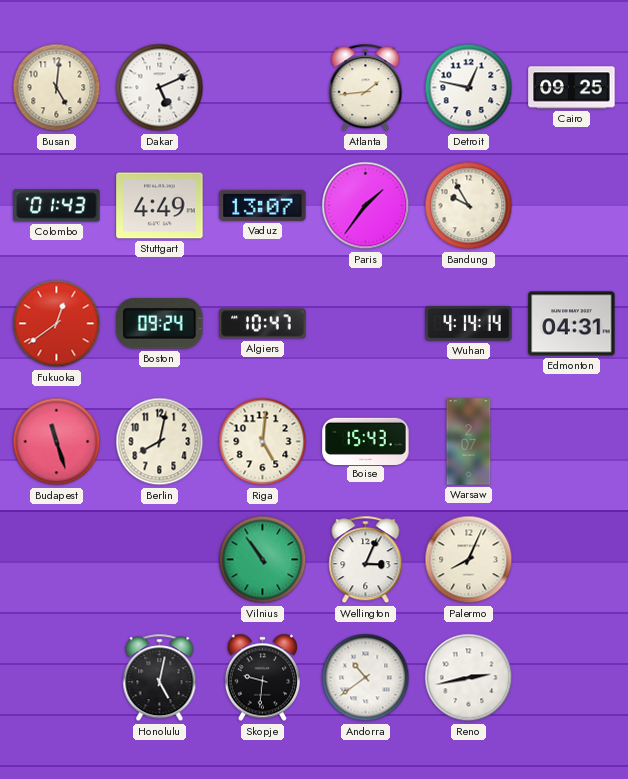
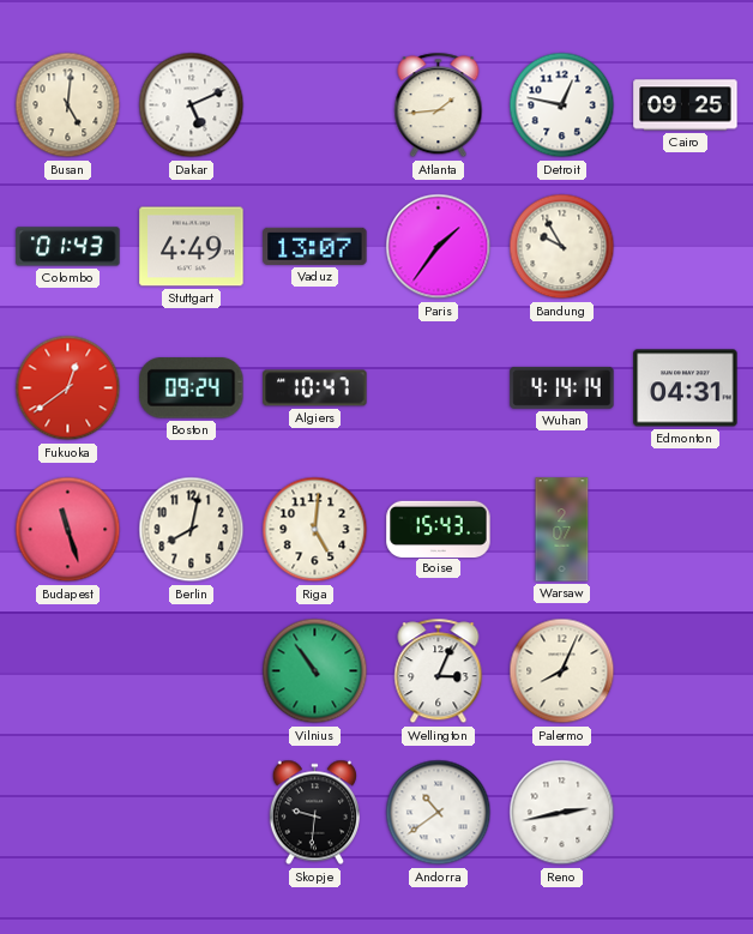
Honolulu: 5:02 -> none (160, 678)
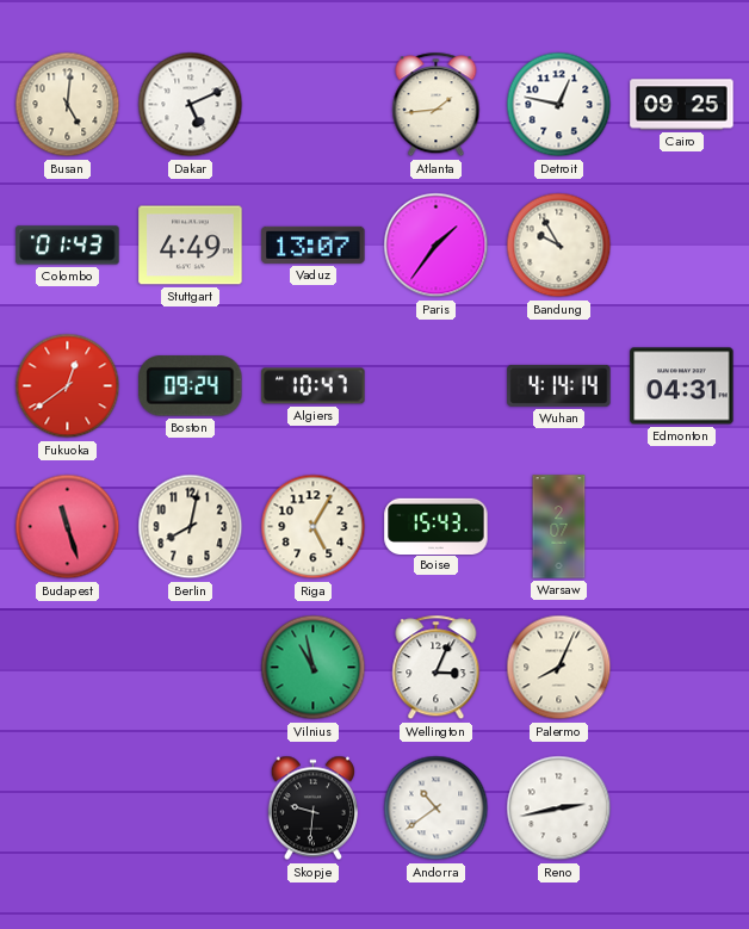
Riga: 5:01 -> 5:05 (314, 527)
Vilnius: 10:54 -> 10:58 (314, 668)
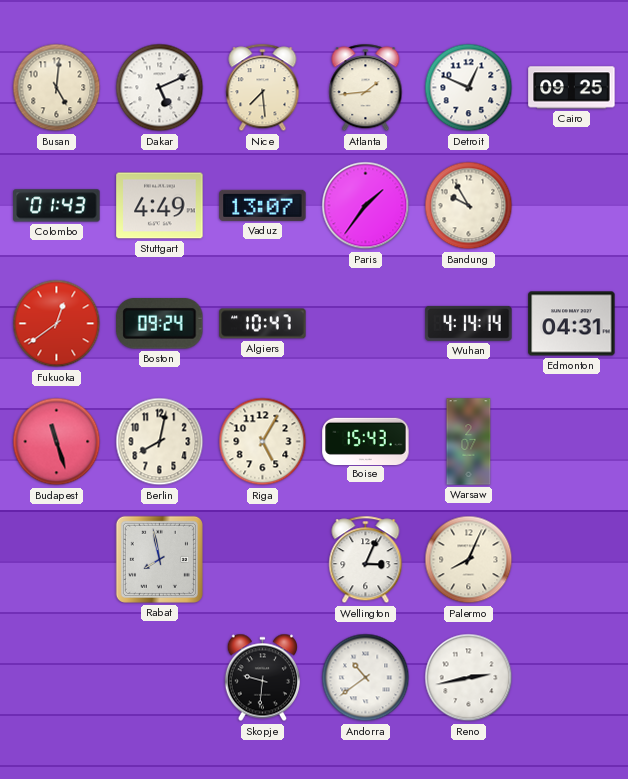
Nice: none -> 7:29 (263, 88)
Detroit: 12:47 -> 12:49 (469, 88)
Rabat: none -> 7:58 (159, 559)
Vilnius: 10:58 -> none (314, 668)
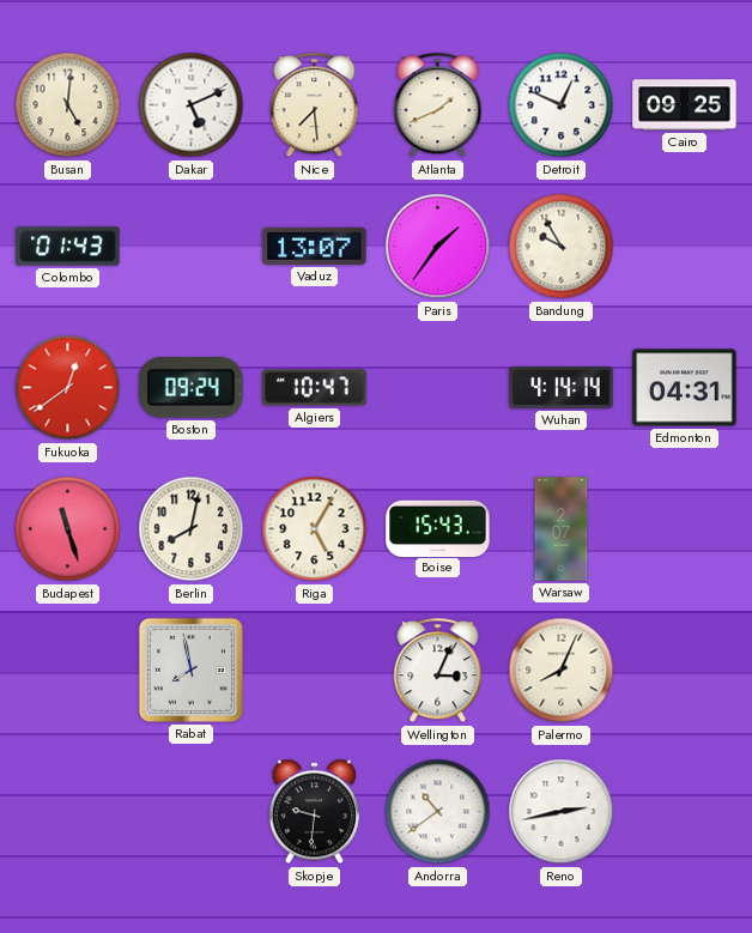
Atlanta: 1:44 -> 1:41 (438, 105)
Stuttgart: 4:49 -> none (160, 206)
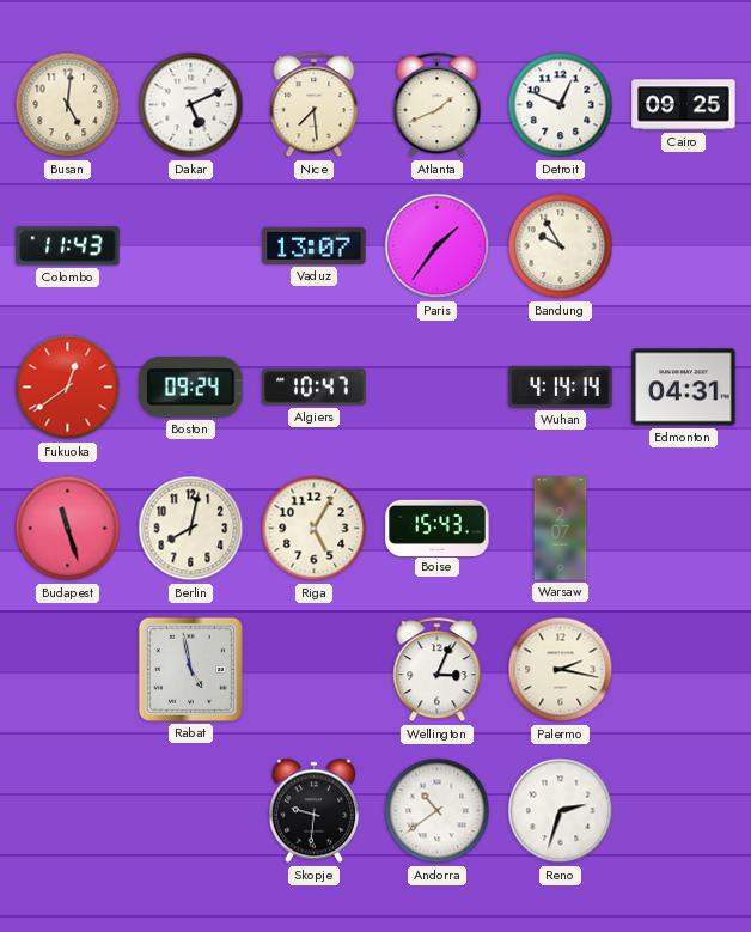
Colombo: 01:43 -> 11:43 (68, 246)
Rabat: 7:58 -> 4:58 (190, 669)
Palermo: 8:04 -> 2:17 (561, 670)
Reno: 2:43 -> 2:33 (561, 811)
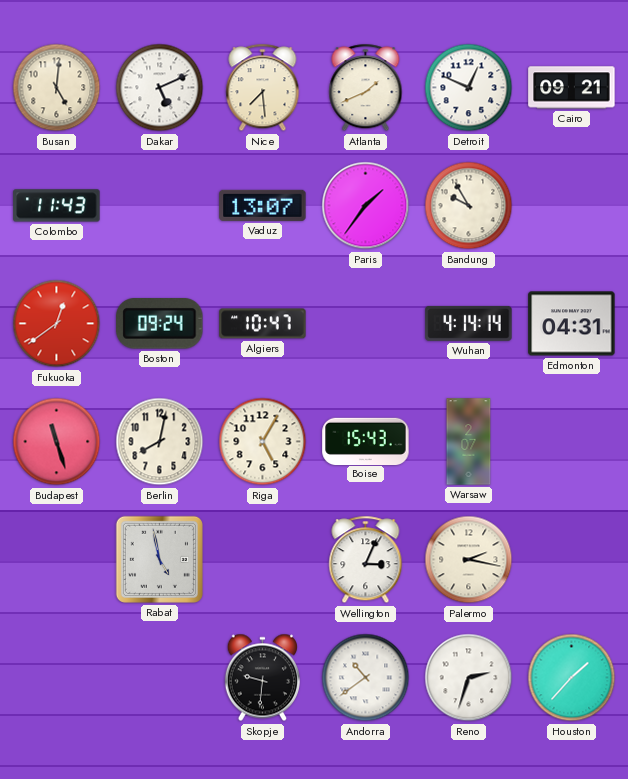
Cairo: 09:25 -> 09:21 (572, 88)
Houston: none -> 1:37 (572, 678)
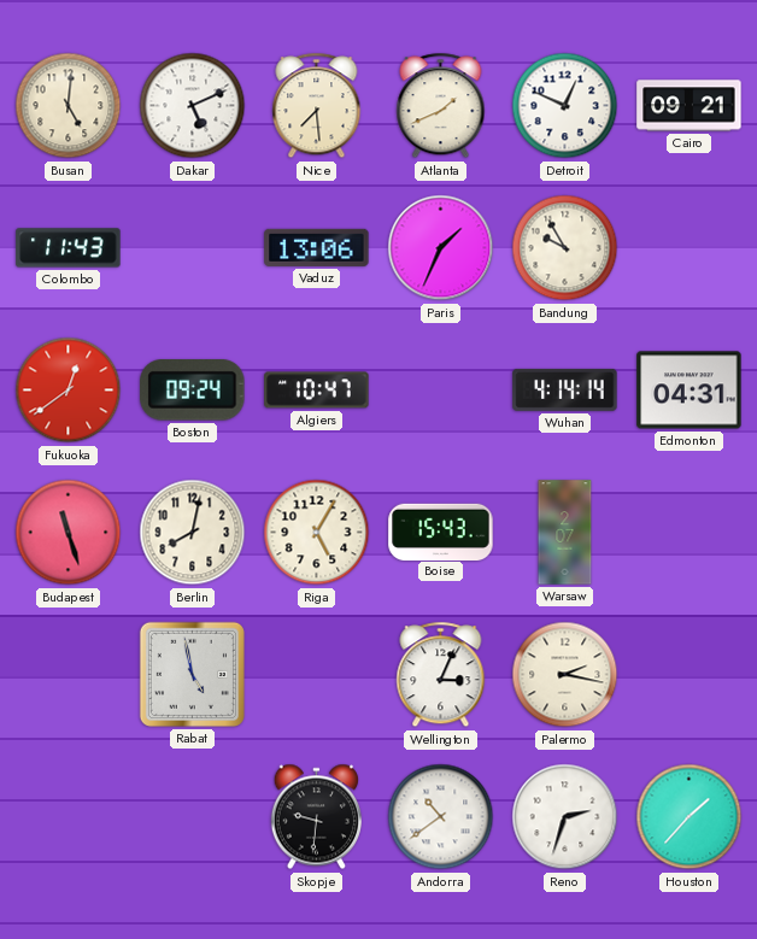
Vaduz: 13:07 -> 13:06 (317, 247)
Paris: 1:36 -> 1:34 (441, 248)
